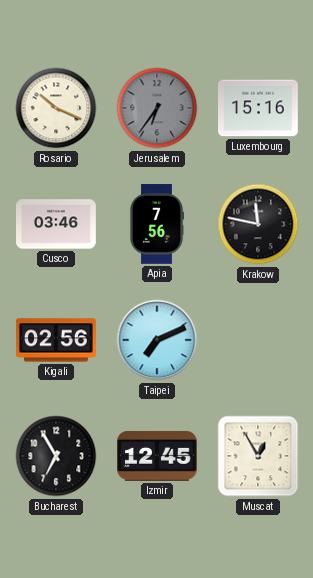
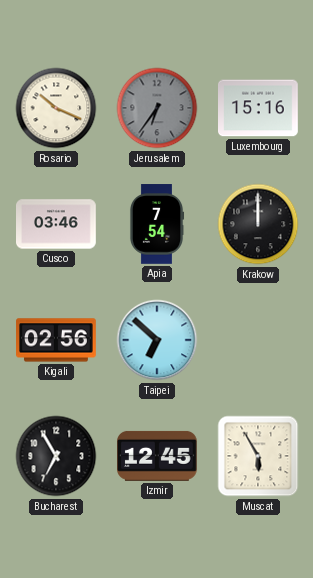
Apia: 7:56 -> 7:54 (157, 224)
Krakow: 11:47 -> 12:00 (258, 224)
Taipei: 7:11 -> 6:52 (157, 340)
Muscat: 12:55 -> 5:55 (258, 456)
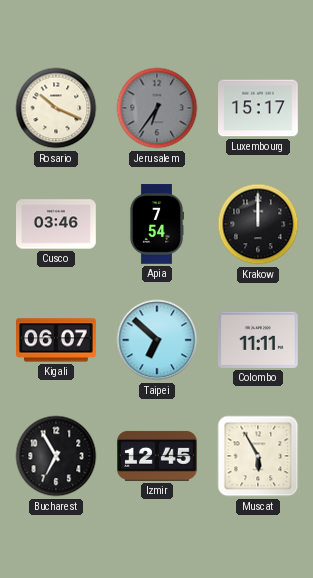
Luxembourg: 15:16 -> 15:17 (259, 108)
Kigali: 02:56 -> 06:07 (56, 340)
Colombo: none -> 11:11 (259, 340)
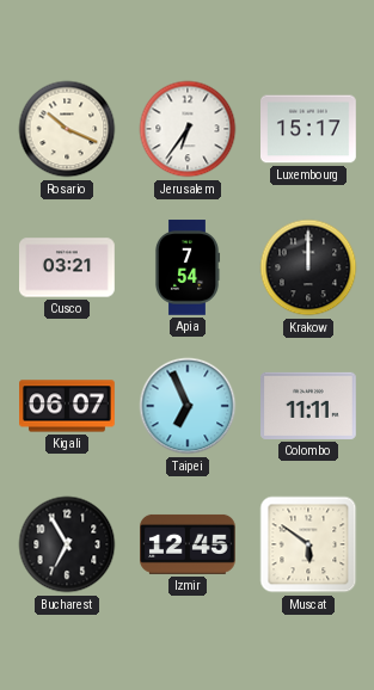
Jerusalem dial: grey -> white (188, 129)
Cusco: 03:46 -> 03:21 (68, 267)
Taipei: 6:52 -> 6:56 (188, 406)
Muscat: 5:55 -> 5:51 (308, 544)
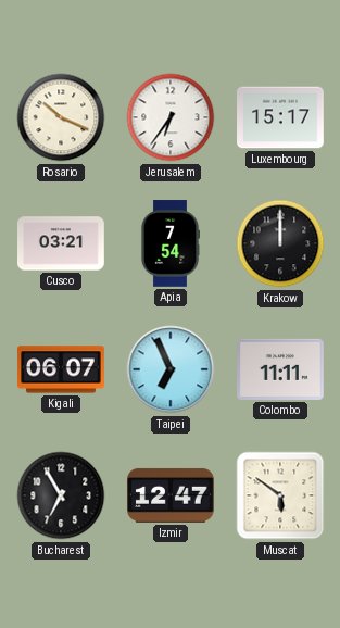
Izmir: 12:45 -> 12:47 (172, 495)
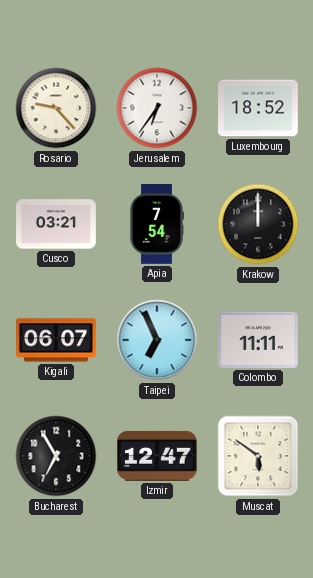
Rosario: 10:19 -> 9:23 (56, 108)
Luxembourg: 15:17 -> 18:52 (259, 108)
